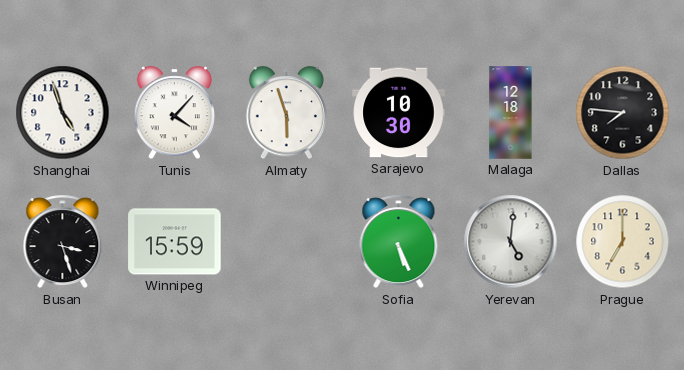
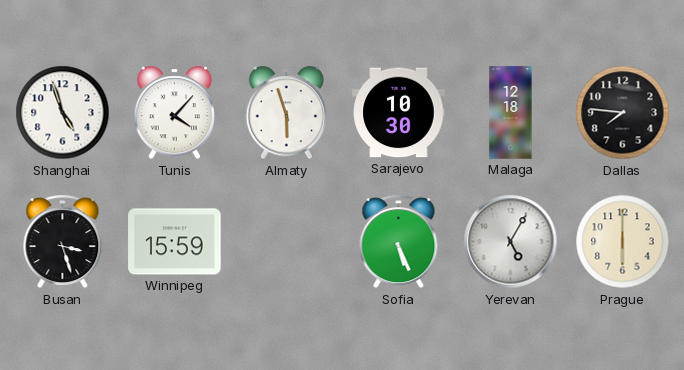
Yerevan: 5:01 -> 5:05 (511, 242)
Prague: 7:00 -> 6:00 (623, 242)
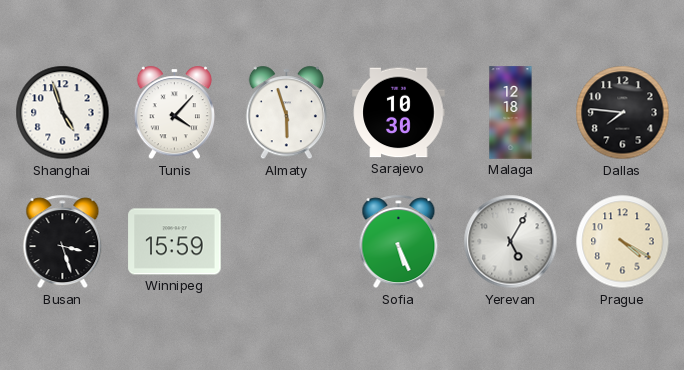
Prague: 6:00 -> 4:20 (623, 242)
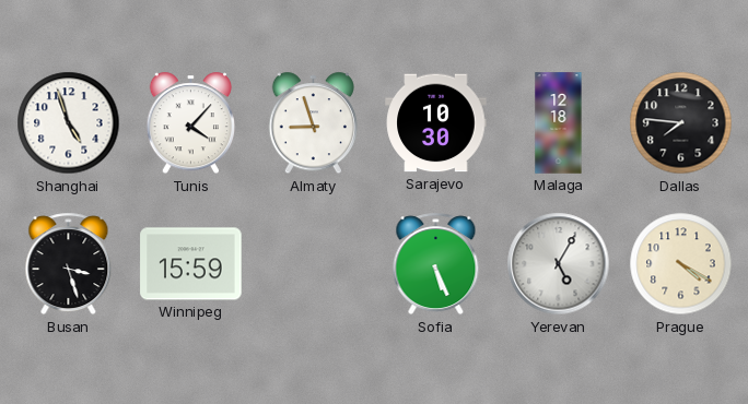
Almaty: 5:57 -> 8:57 (313, 123)
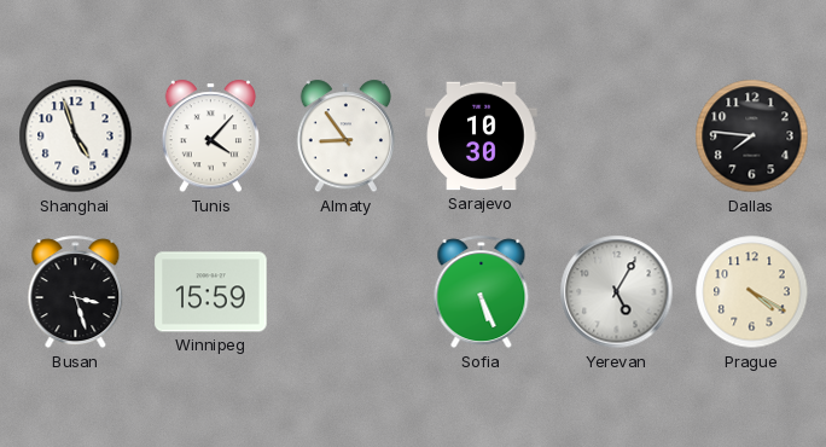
Almaty: 8:57 -> 8:54 (345, 137)
Malaga: 12:18 -> none (559, 123)
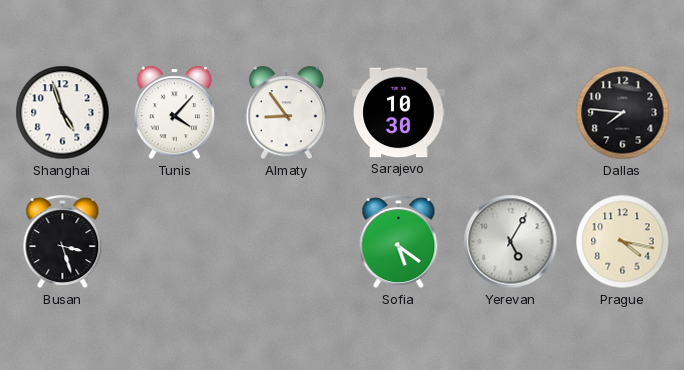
Winnipeg: 15:59 -> none (211, 292)
Sofia: 5:26 -> 5:21 (399, 242)
Prague: 4:20 -> 4:17 (623, 242)
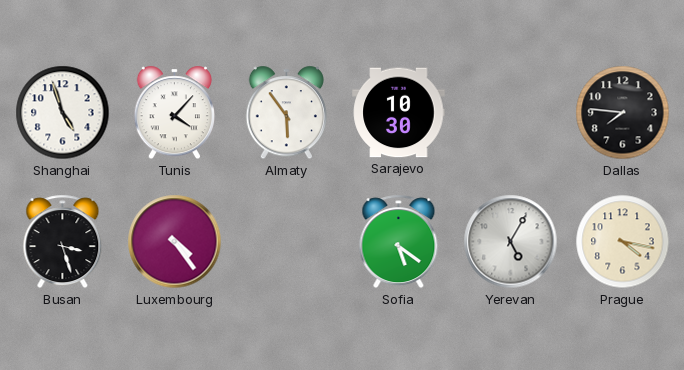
Almaty: 8:54 -> 5:54 (286, 113)
Luxembourg: none -> 4:24 (175, 242)
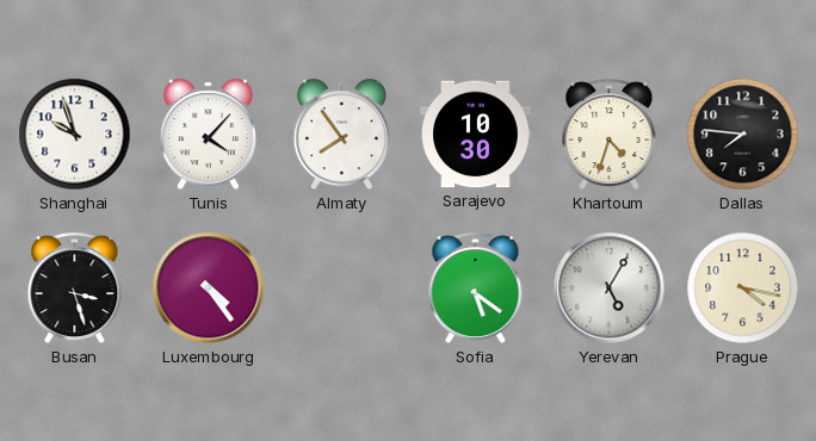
Shanghai: 4:57 -> 9:57 (75, 135)
Almaty: 5:54 -> 7:54 (341, 135)
Khartoum: none -> 4:33 (610, 135)
